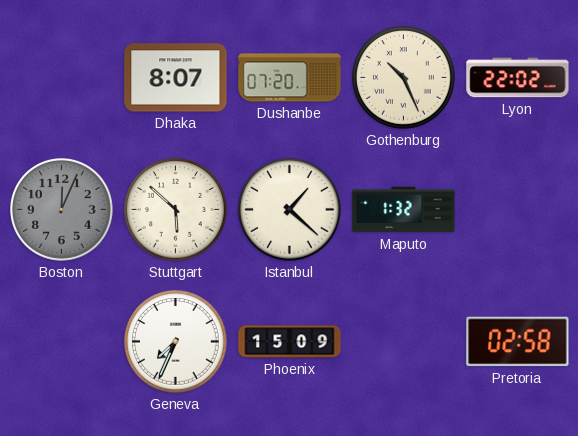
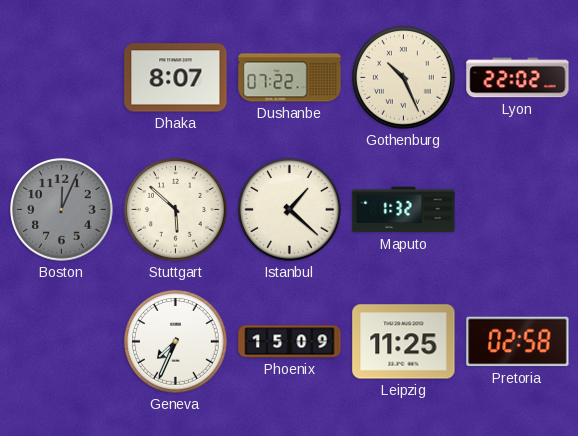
Dushanbe: 07:20 -> 07:22 (290, 78)
Leipzig: none -> 11:25 (404, 342)
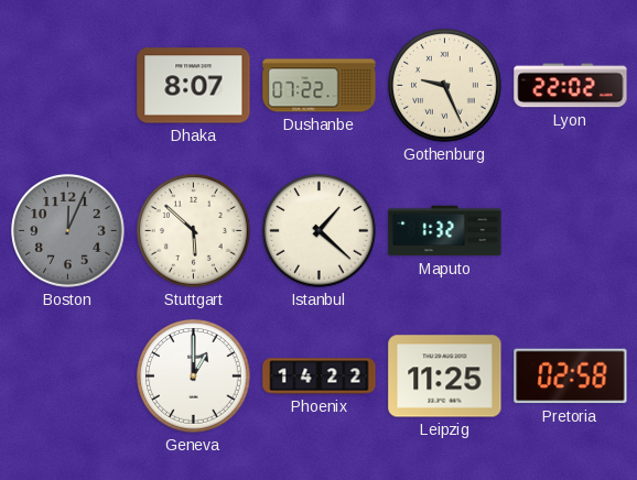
Gothenburg: 10:26 -> 9:26 (445, 86)
Geneva: 7:34 -> 1:00 (194, 377)
Phoenix: 15:09 -> 14:22 (320, 377)
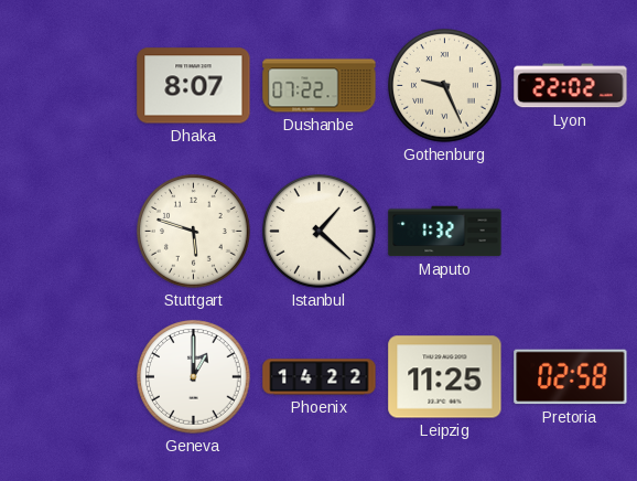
Boston: 12:04 -> none (68, 231)
Stuttgart: 5:52 -> 5:48 (194, 232)
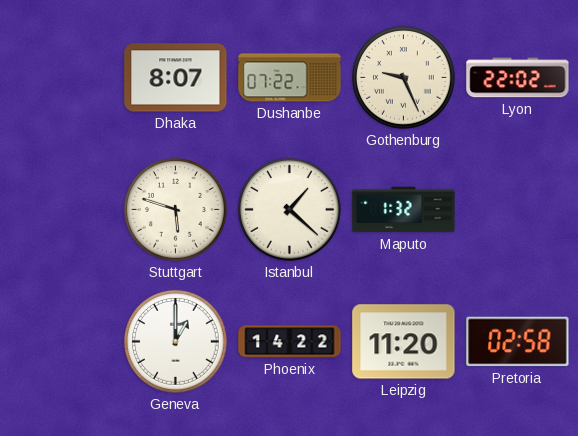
Leipzig: 11:25 -> 11:20 (404, 342)
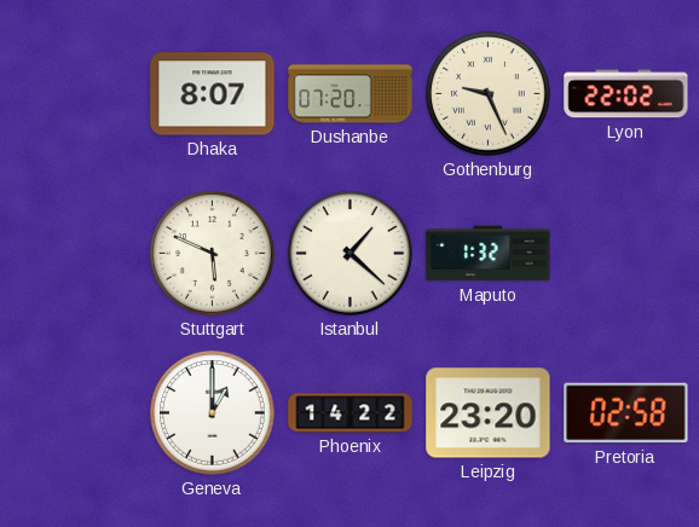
Dushanbe: 07:22 -> 07:20 (351, 94)
Stuttgart: 5:48 -> 5:49 (213, 254)
Leipzig: 11:20 -> 23:20 (489, 413)
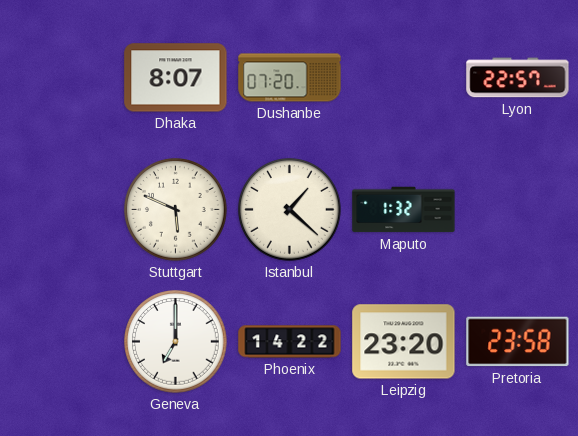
Gothenburg: 9:26 -> none (489, 94)
Lyon: 22:02 -> 22:57 (518, 78)
Geneva: 1:00 -> 7:00 (176, 342)
Pretoria: 02:58 -> 23:58 (518, 342)
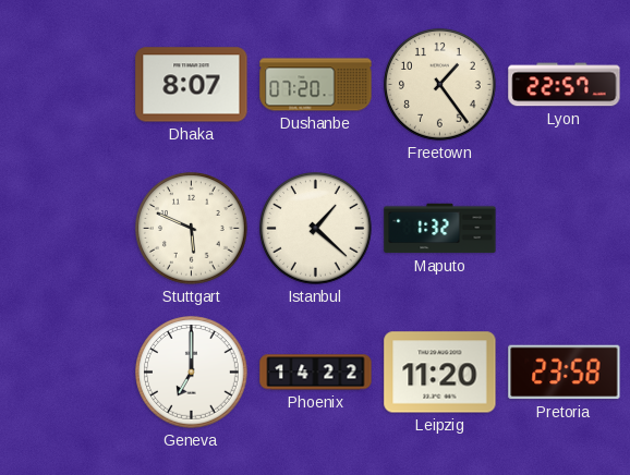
Freetown: none -> 1:24 (440, 85)
Leipzig: 23:20 -> 11:20 (440, 373)
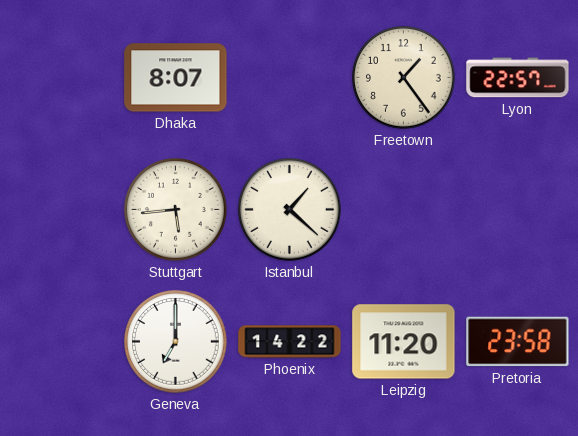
Dushanbe: 07:20 -> none (316, 85)
Stuttgart: 5:49 -> 5:44 (176, 210)
Maputo: 1:32 -> none (440, 229)
